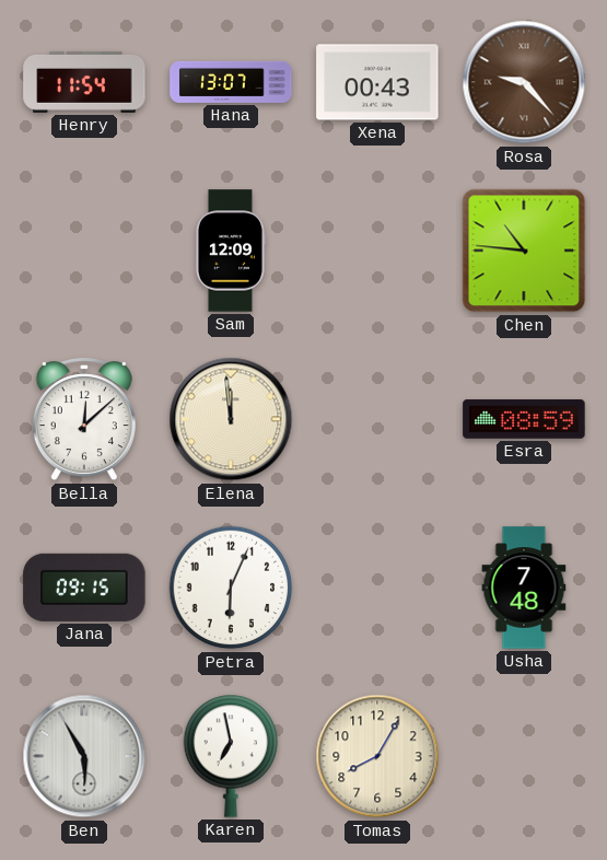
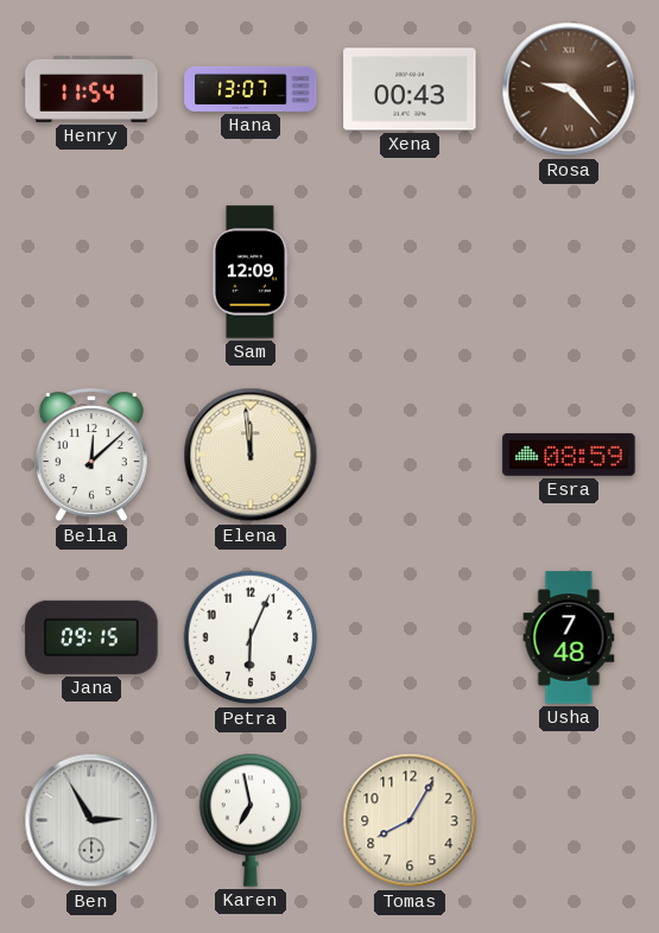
Chen: 10:46 -> none (524, 251)
Ben: 5:55 -> 2:55 (91, 820)
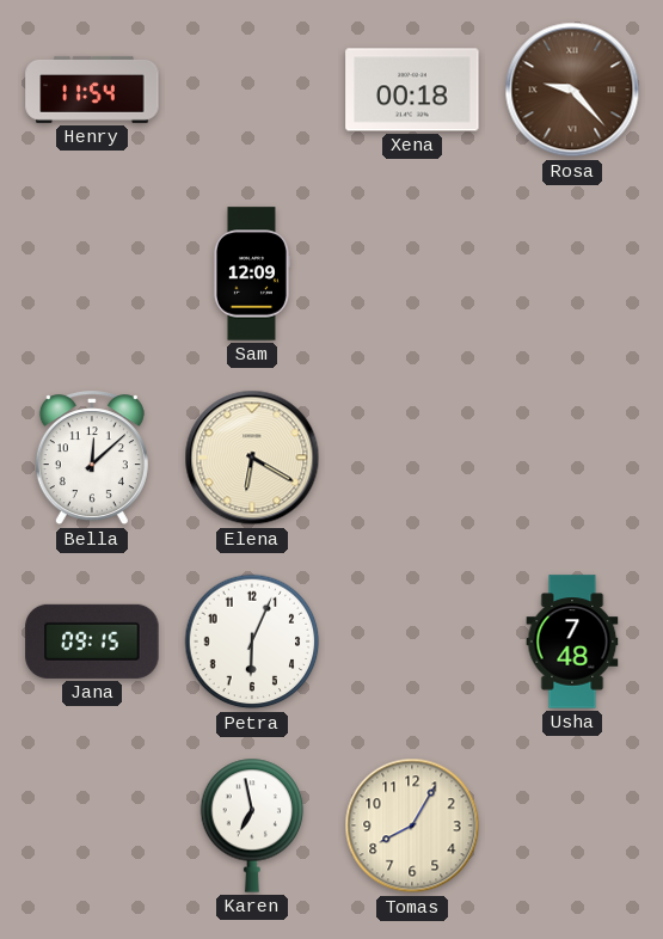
Hana: 13:07 -> none (251, 89)
Xena: 00:43 -> 00:18 (412, 90)
Elena: 11:59 -> 6:20 (252, 458)
Esra: 08:59 -> none (569, 455)
Ben: 2:55 -> none (91, 820)
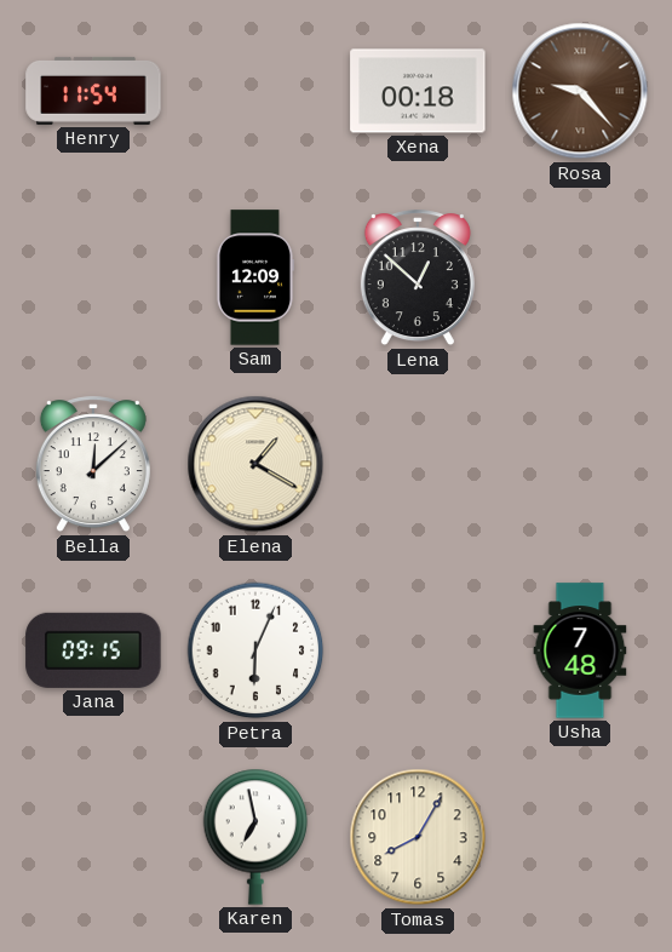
Lena: none -> 12:52 (418, 279)
Elena: 6:20 -> 1:20 (255, 464)
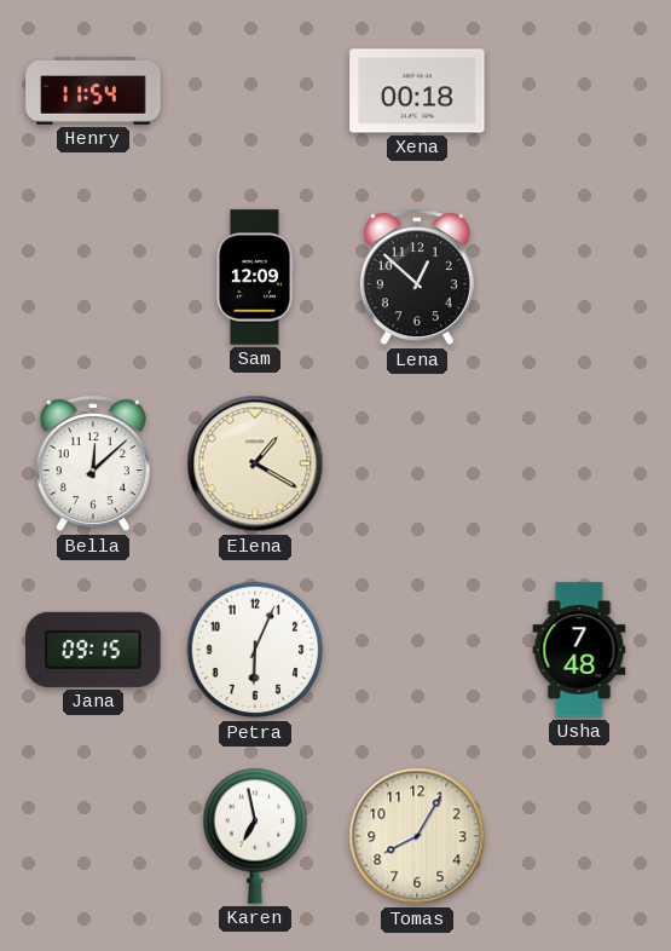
Rosa: 9:23 -> none (580, 91)
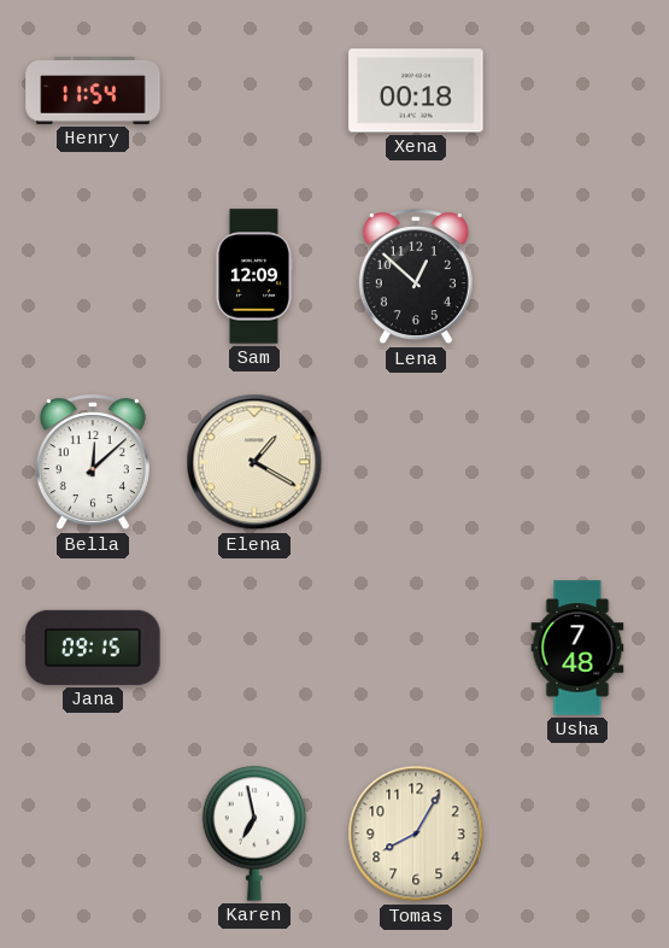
Petra: 6:04 -> none (255, 650)
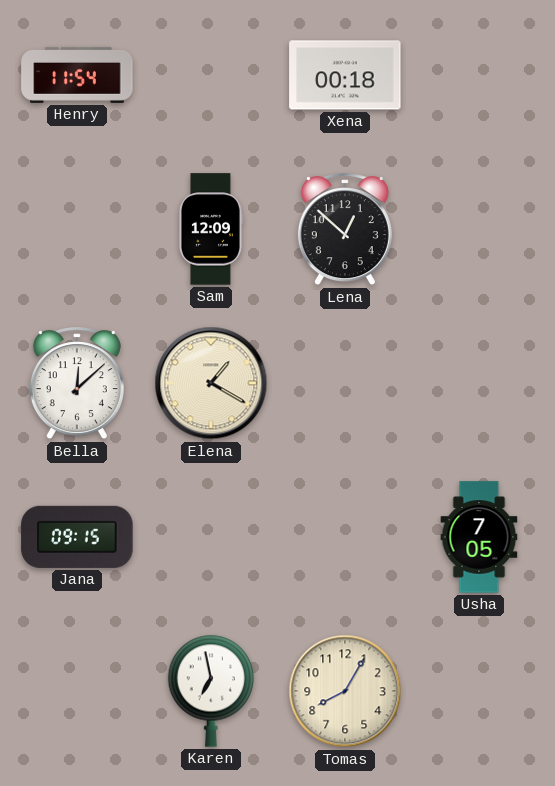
Usha: 7:48 -> 7:05 (479, 537)
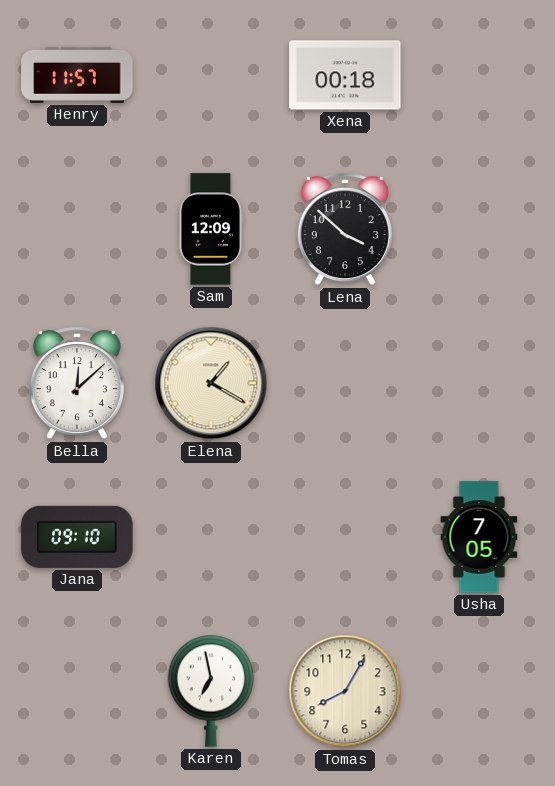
Henry: 11:54 -> 11:57 (77, 75)
Lena: 12:52 -> 3:52 (345, 230)
Jana: 09:15 -> 09:10 (77, 537)
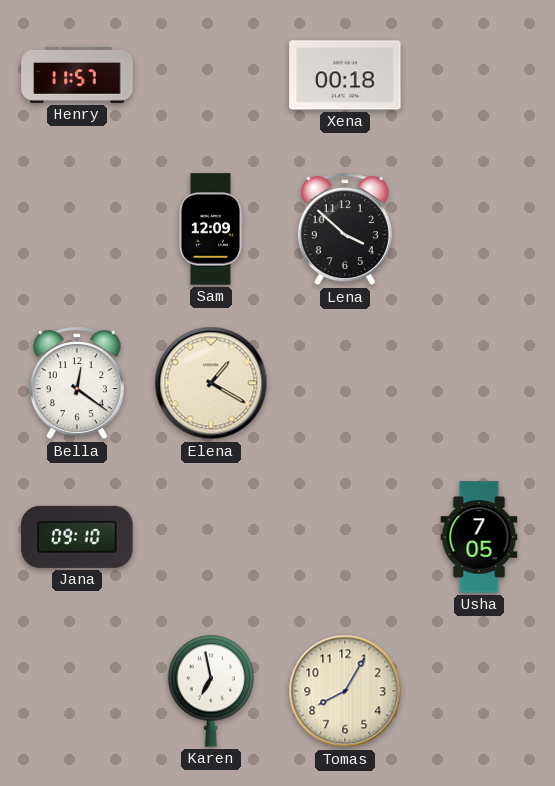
Bella: 12:08 -> 12:21 (77, 384)
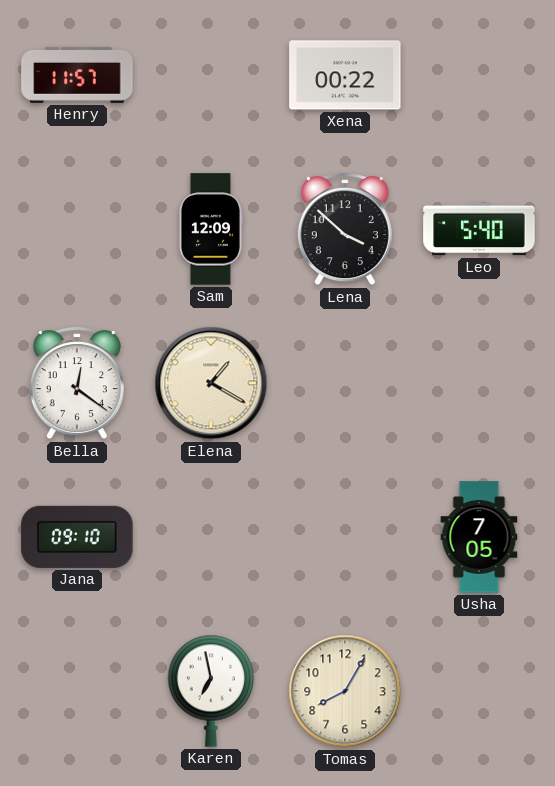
Xena: 00:18 -> 00:22 (345, 75)
Leo: none -> 5:40 (479, 229)
